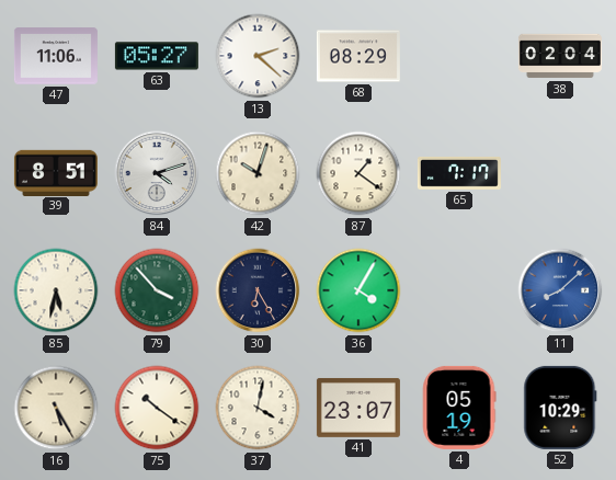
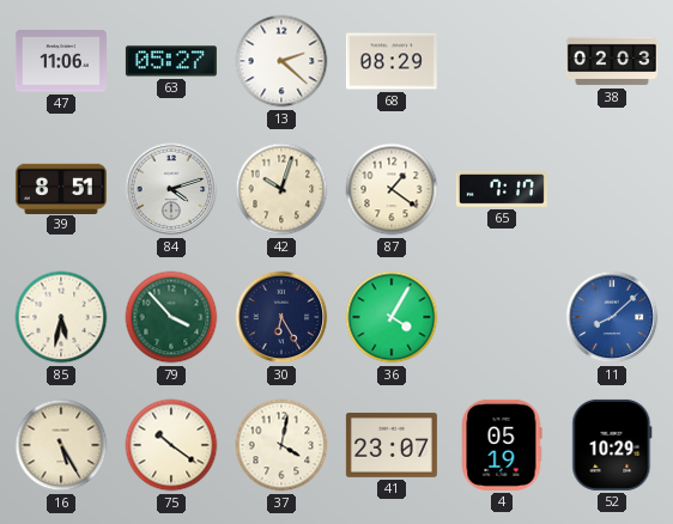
38: 02:04 -> 02:03 (612, 61)
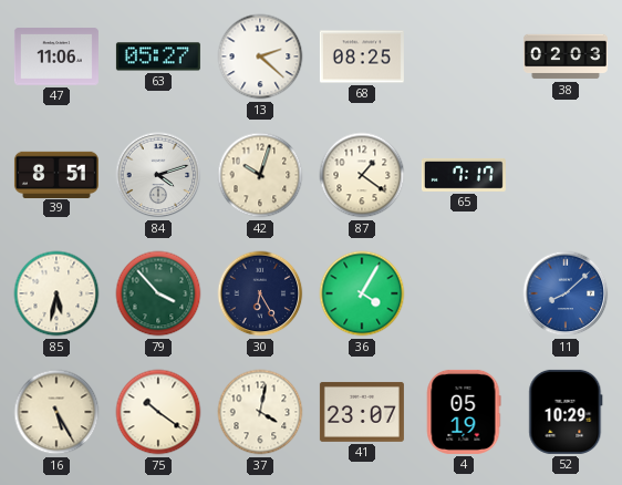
68: 08:29 -> 08:25 (362, 56)
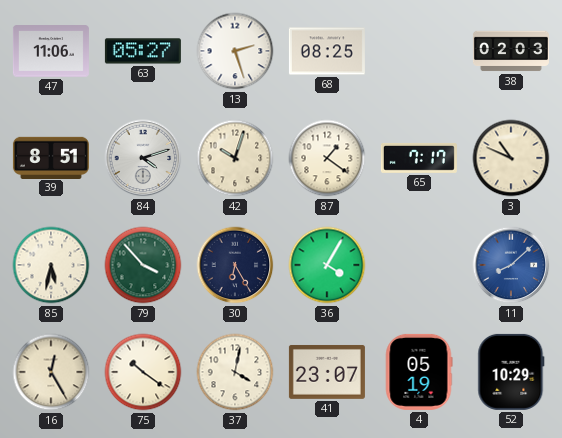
13: 2:22 -> 2:27 (235, 51)
3: none -> 10:49 (511, 158)
16: 5:25 -> 12:25 (51, 372)
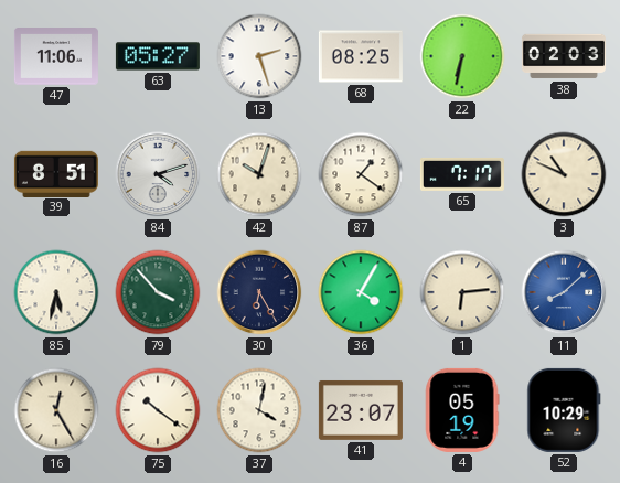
22: none -> 6:32 (462, 56)
1: none -> 6:14 (462, 292)
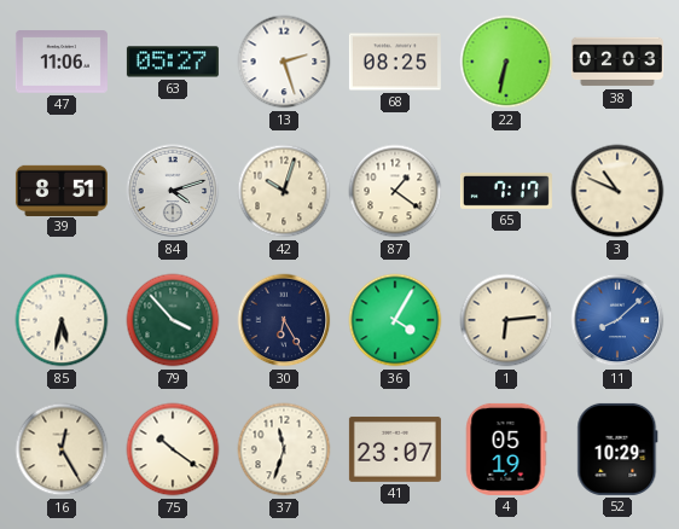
37: 4:02 -> 11:33 (284, 449)
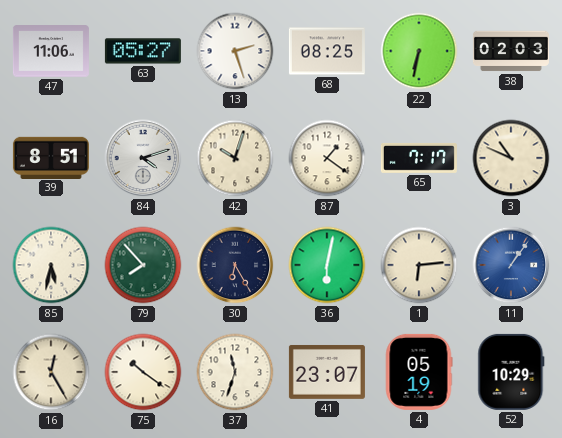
79: 3:53 -> 7:53 (143, 265)
36: 4:05 -> 6:02 (327, 265)
11: 8:08 -> 1:06 (511, 265)
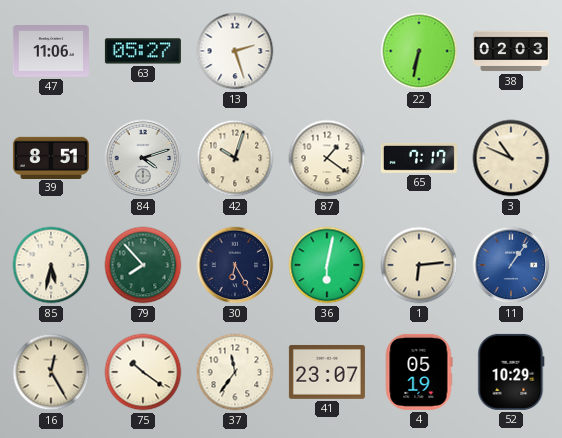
68: 08:25 -> none (327, 51)
37: 11:33 -> 11:36 (235, 372)
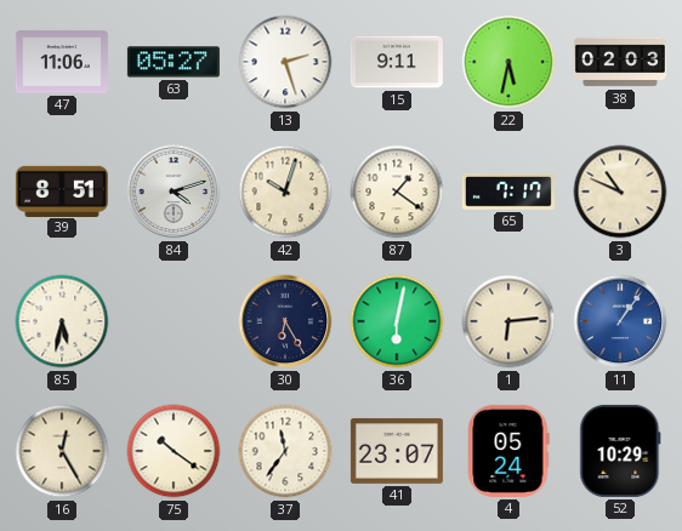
15: none -> 9:11 (397, 62)
22: 6:32 -> 5:32 (508, 62)
79: 7:53 -> none (143, 265)
4: 05:19 -> 05:24 (508, 451)
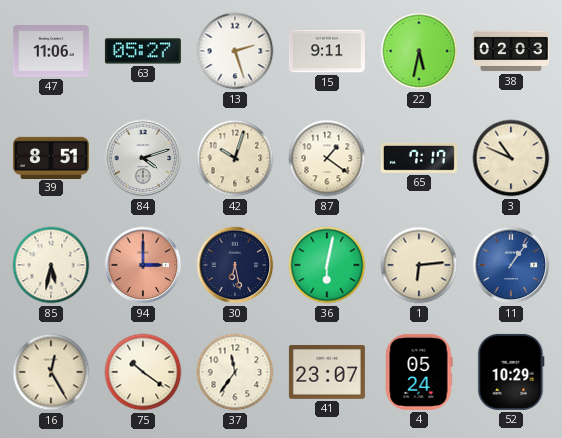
94: none -> 3:00 (143, 265)
30: 6:25 -> 6:28 (235, 265)
